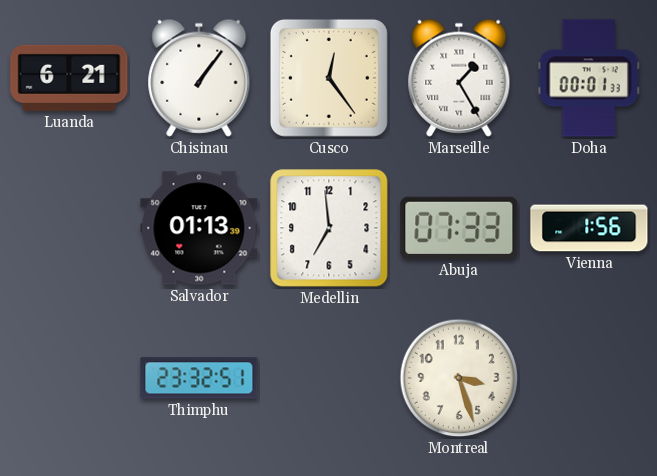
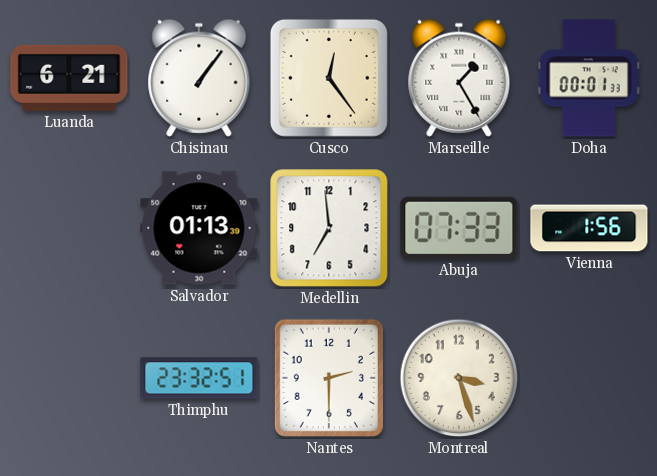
Nantes: none -> 2:30 (329, 378)
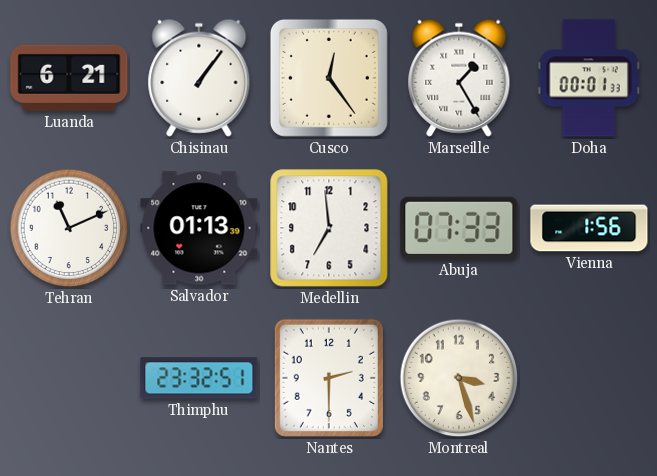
Tehran: none -> 11:11 (69, 228)
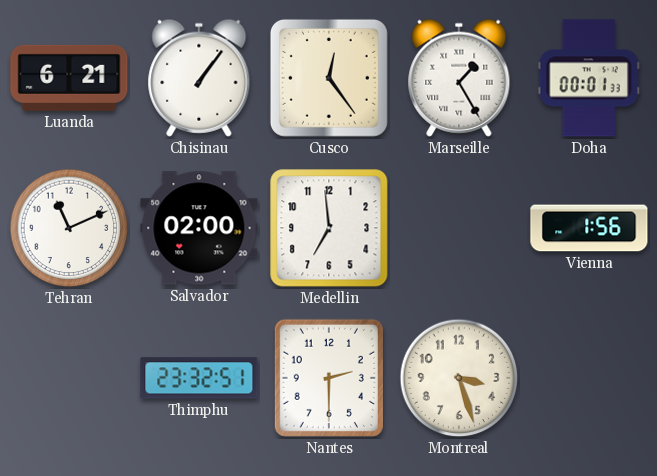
Salvador: 01:13 -> 02:00 (199, 228)
Abuja: 07:33 -> none (459, 228)
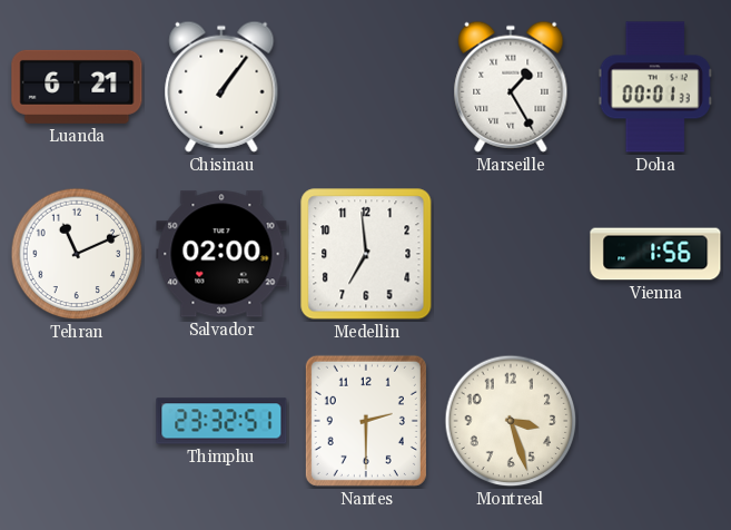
Cusco: 12:24 -> none (329, 78)
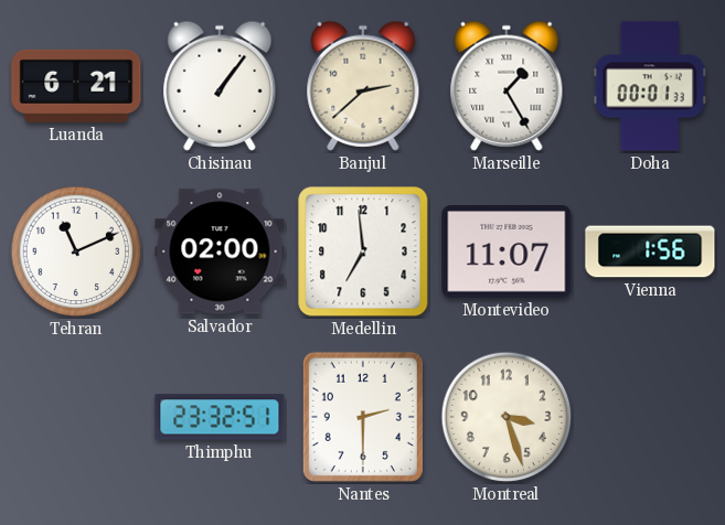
Banjul: none -> 2:38 (363, 86)
Montevideo: none -> 11:07 (507, 253)
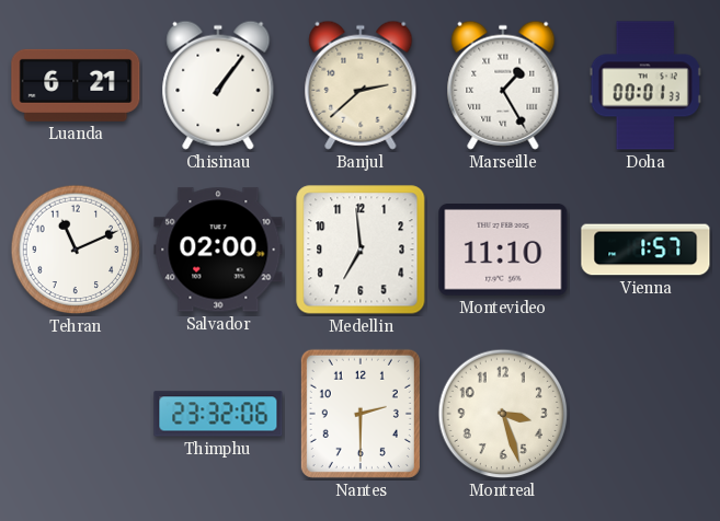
Montevideo: 11:07 -> 11:10 (503, 251)
Vienna: 1:56 -> 1:57 (645, 250)
Thimphu: 23:32:51 -> 23:32:06 (218, 414)
